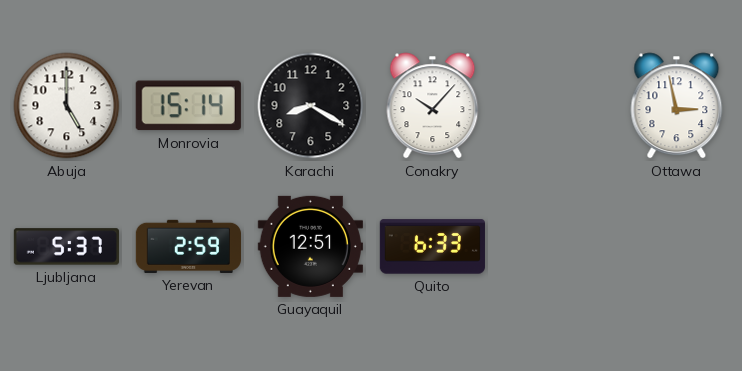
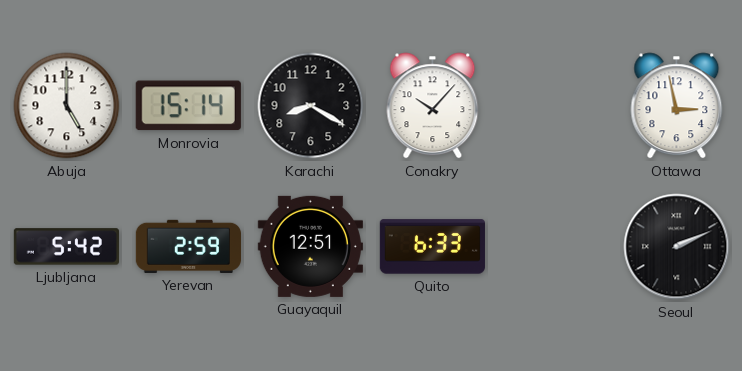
Ljubljana: 5:37 -> 5:42 (66, 247)
Seoul: none -> 2:11 (677, 247)
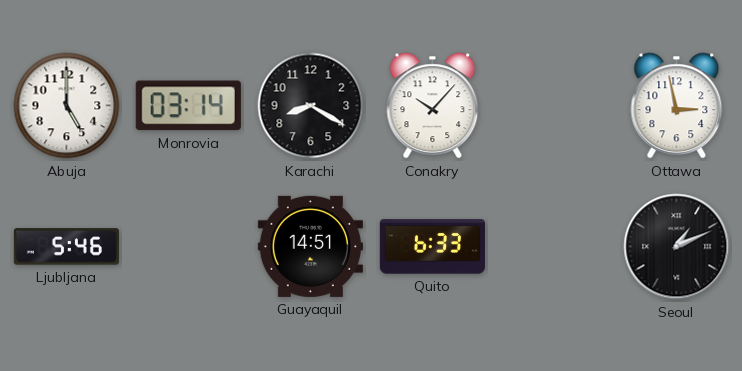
Monrovia: 15:14 -> 03:14 (188, 106)
Ljubljana: 5:42 -> 5:46 (66, 247)
Yerevan: 2:59 -> none (188, 246)
Guayaquil: 12:51 -> 14:51 (310, 246)
Seoul: 2:11 -> 1:11 (677, 247)
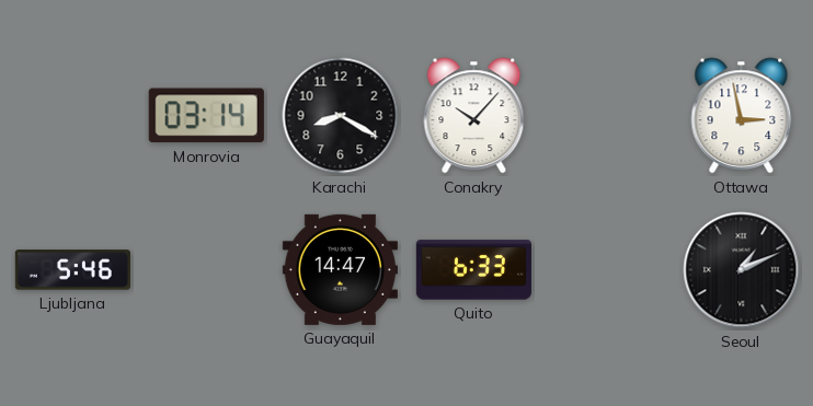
Abuja: 5:00 -> none (67, 106)
Guayaquil: 14:51 -> 14:47 (340, 269)
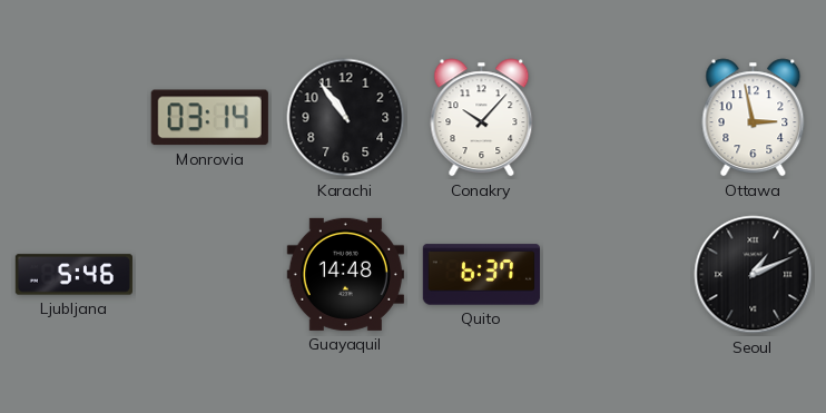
Karachi: 8:20 -> 10:54 (346, 118)
Guayaquil: 14:47 -> 14:48 (345, 274)
Quito: 6:33 -> 6:37 (481, 275)
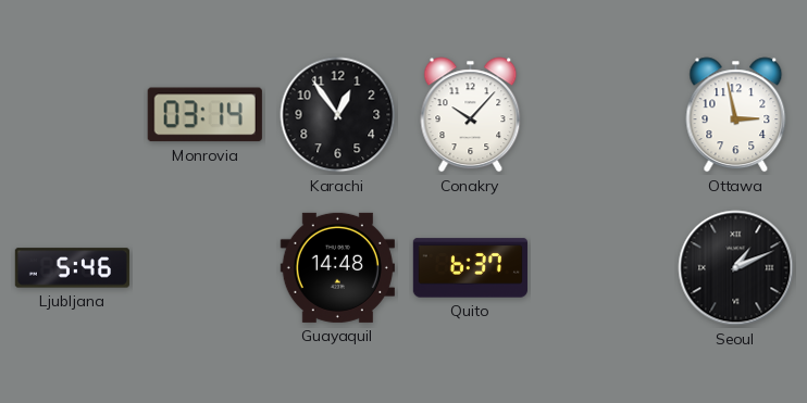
Karachi: 10:54 -> 12:54 (338, 115)
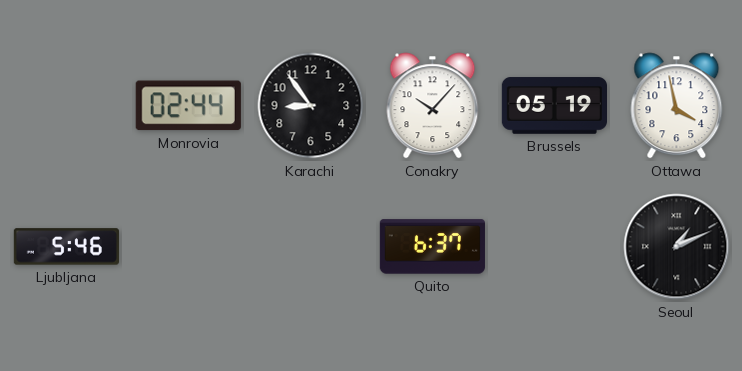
Monrovia: 03:14 -> 02:44 (188, 106)
Karachi: 12:54 -> 8:54 (311, 106)
Brussels: none -> 05:19 (554, 106)
Ottawa: 2:58 -> 3:58 (677, 106)
Guayaquil: 14:48 -> none (337, 267)
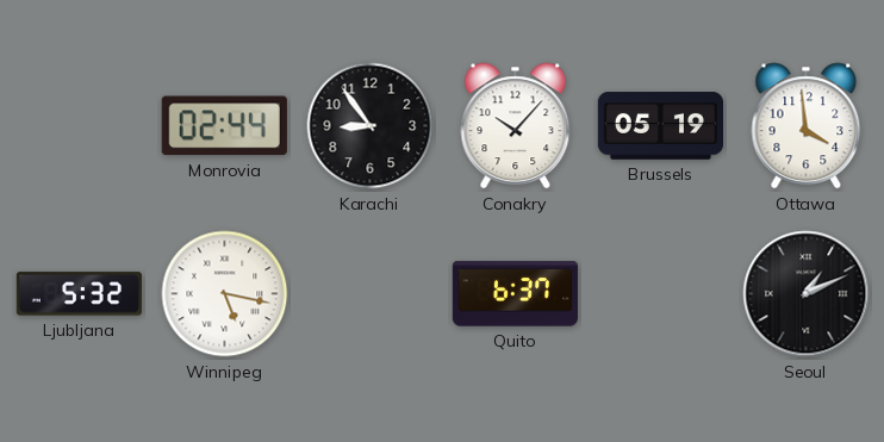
Ottawa: 3:58 -> 3:59 (807, 126)
Ljubljana: 5:46 -> 5:32 (79, 294)
Winnipeg: none -> 5:17 (225, 294)
